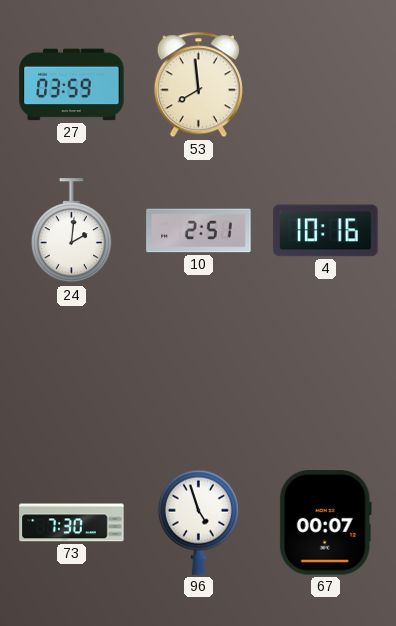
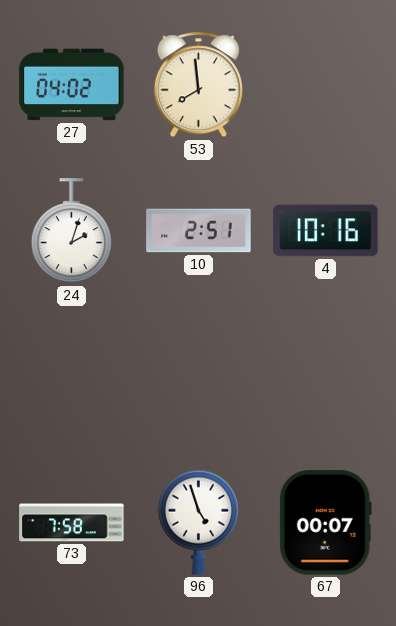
27: 03:59 -> 04:02 (72, 85)
24: 2:01 -> 2:03 (71, 231)
73: 7:30 -> 7:58 (72, 523)
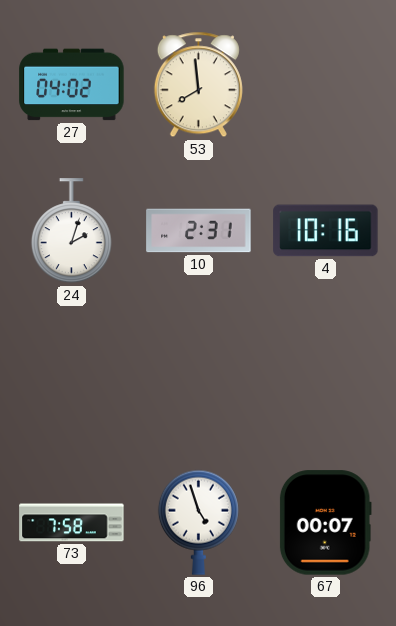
10: 2:51 -> 2:31 (199, 231)
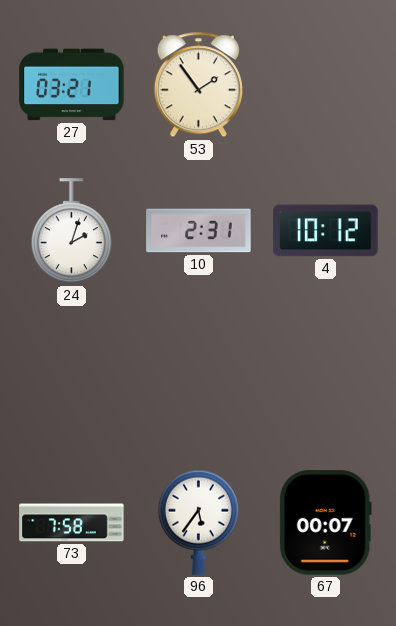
27: 04:02 -> 03:21 (72, 85)
53: 7:59 -> 1:54 (198, 85)
4: 10:16 -> 10:12 (326, 231)
96: 4:57 -> 5:36 (198, 522)
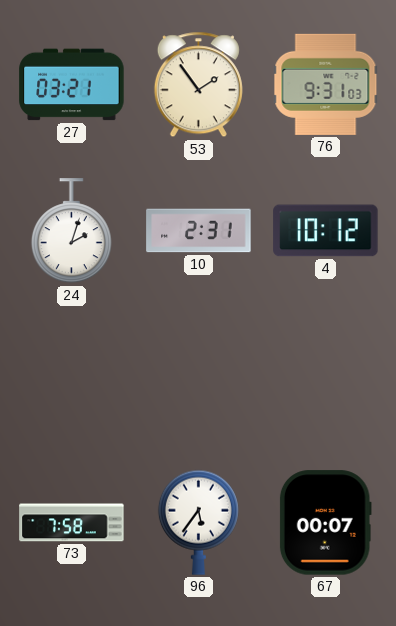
76: none -> 9:31 (326, 84)
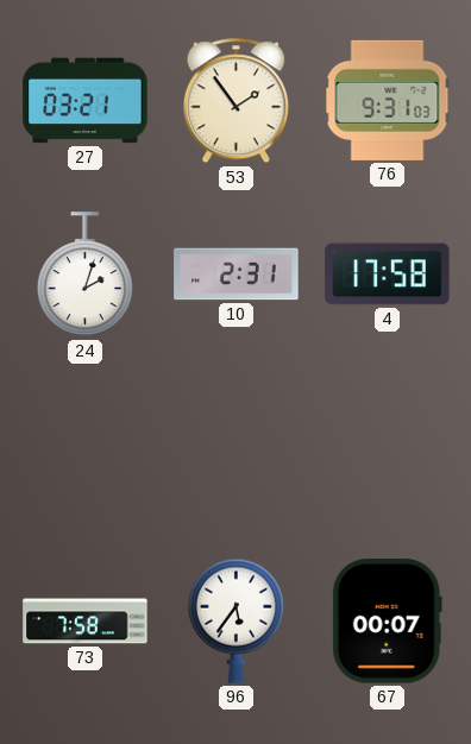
4: 10:12 -> 17:58 (388, 275)
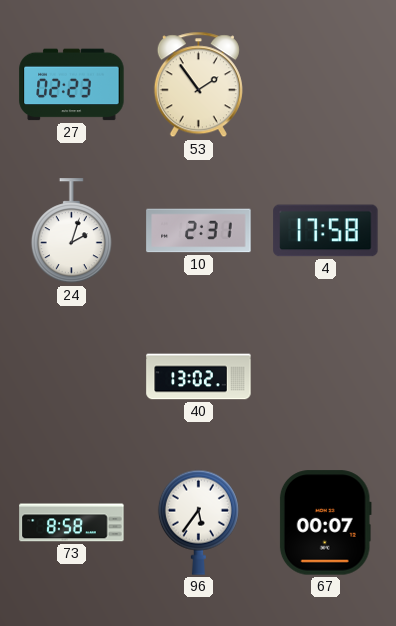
27: 03:21 -> 02:23 (72, 85)
76: 9:31 -> none (388, 100)
40: none -> 13:02 (199, 377)
73: 7:58 -> 8:58 (72, 523)
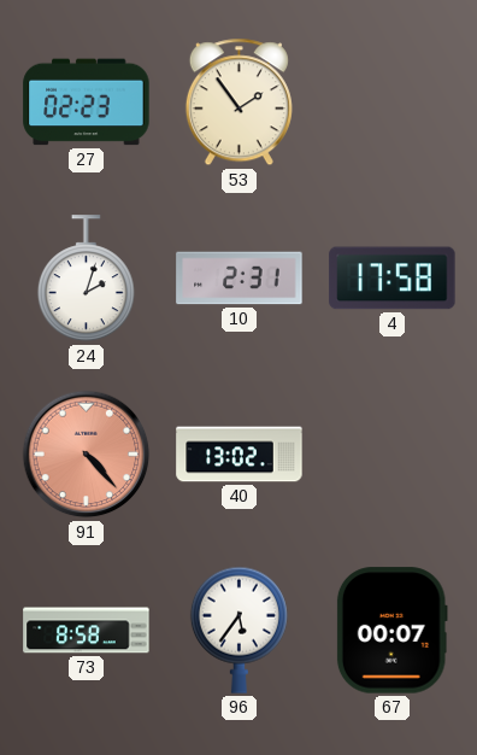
91: none -> 4:23 (87, 455)
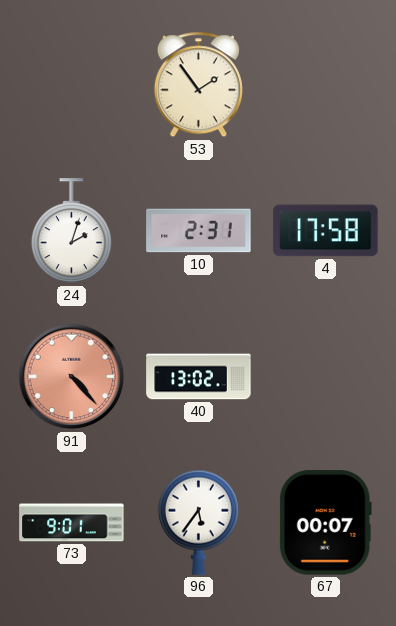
27: 02:23 -> none (87, 103)
73: 8:58 -> 9:01 (72, 523)
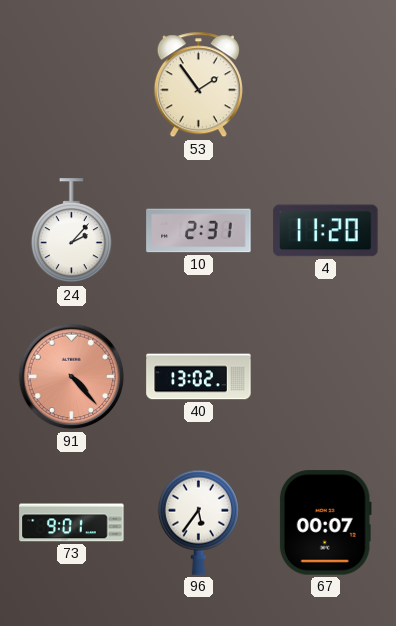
24: 2:03 -> 2:07 (71, 231)
4: 17:58 -> 11:20 (326, 231)
